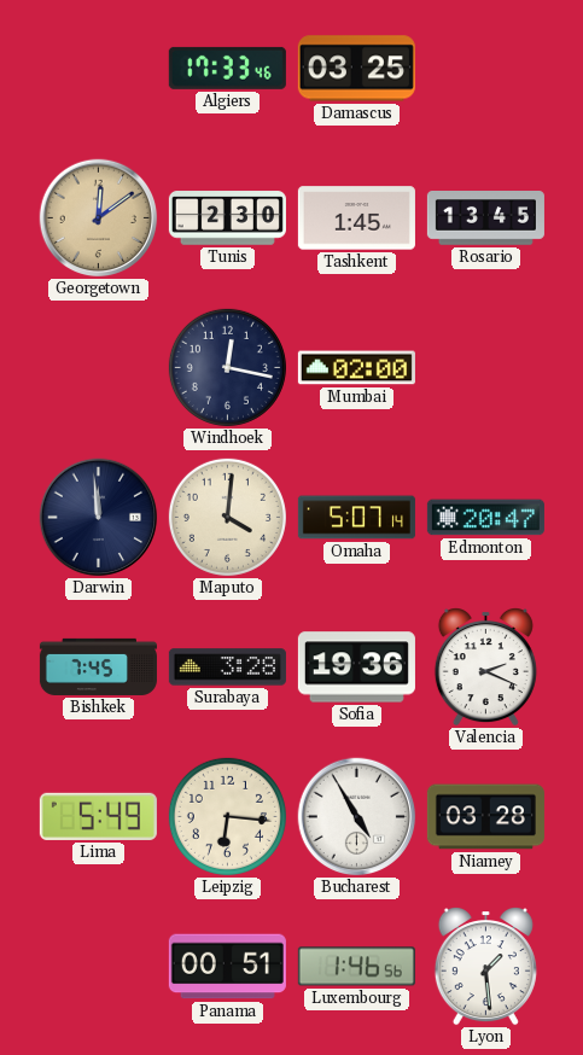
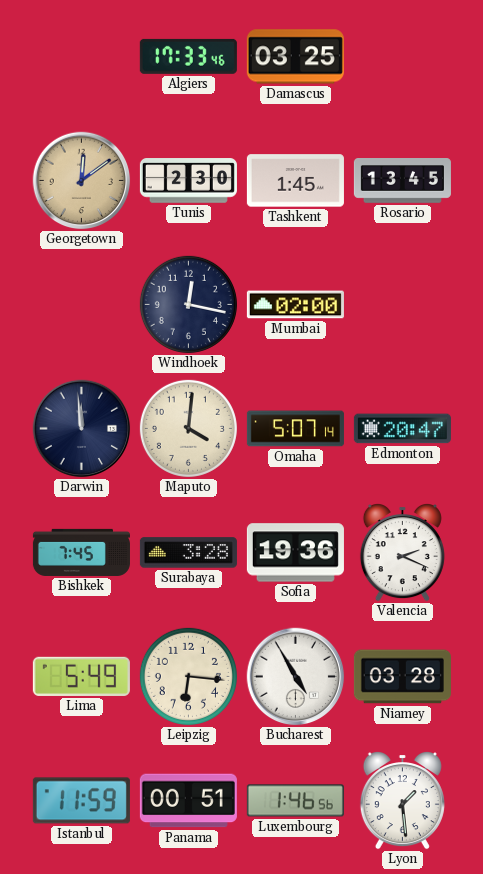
Istanbul: none -> 11:59 (81, 801)
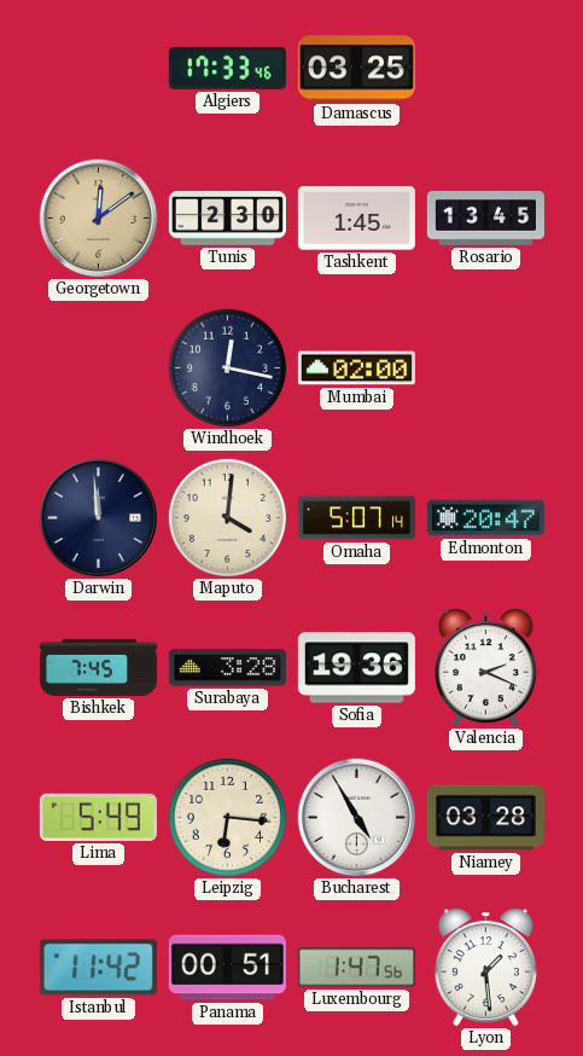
Istanbul: 11:59 -> 11:42 (98, 968)
Luxembourg: 1:46 -> 1:47 (356, 968)
